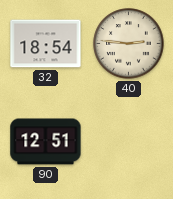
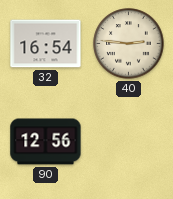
32: 18:54 -> 16:54 (46, 44)
90: 12:51 -> 12:56 (46, 142)
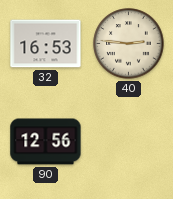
32: 16:54 -> 16:53 (46, 44)
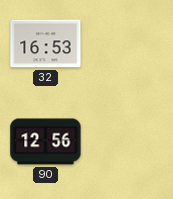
40: 2:46 -> none (129, 44)
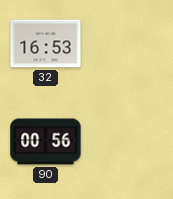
90: 12:56 -> 00:56 (46, 142)
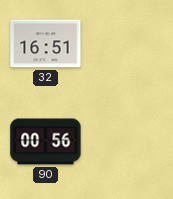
32: 16:53 -> 16:51 (46, 44)
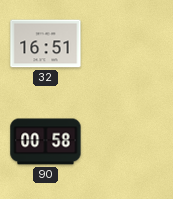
90: 00:56 -> 00:58 (46, 142)
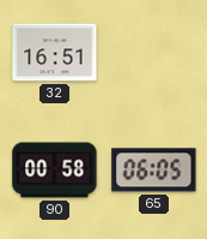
65: none -> 06:05 (154, 171)
